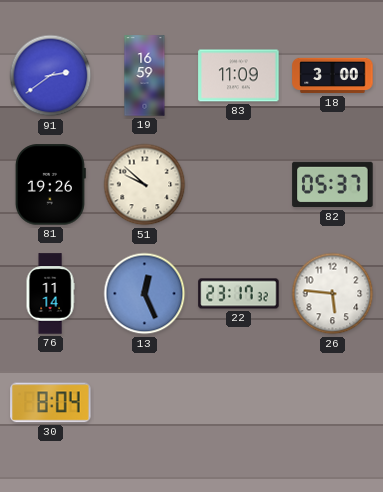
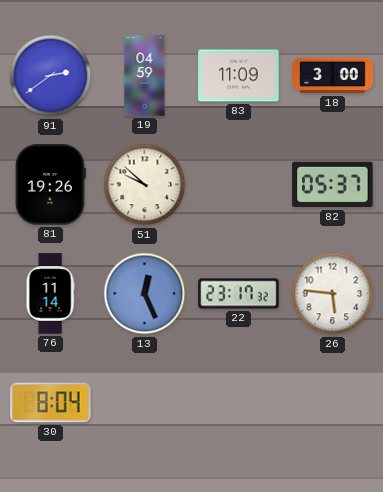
19: 16:59 -> 04:59 (145, 76)
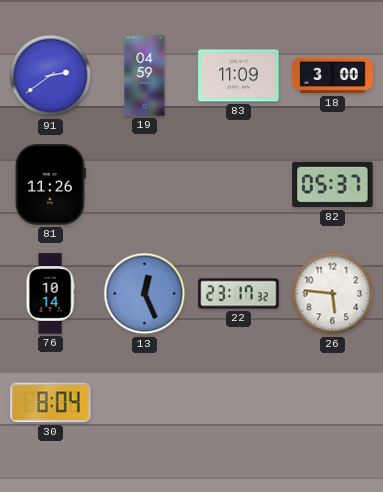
81: 19:26 -> 11:26 (50, 185)
51: 9:52 -> none (145, 185)
76: 11:14 -> 10:14 (50, 294)
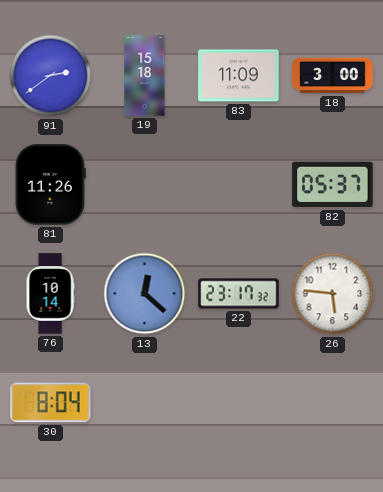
19: 04:59 -> 15:18 (145, 76)
13: 12:26 -> 12:22 (145, 294)
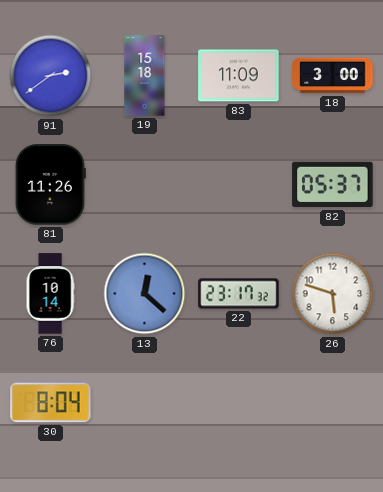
26: 5:46 -> 5:48 (333, 294)
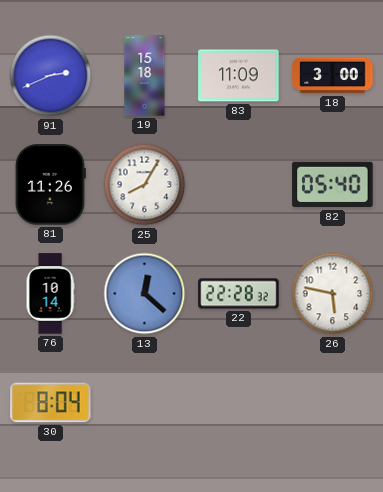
91: 2:39 -> 2:41 (51, 76)
25: none -> 8:05 (145, 185)
82: 05:37 -> 05:40 (333, 185)
22: 23:17 -> 22:28 (239, 294)
26: 5:48 -> 5:47 (333, 294)
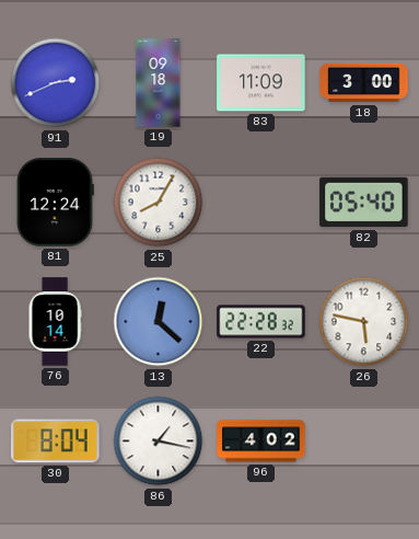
19: 15:18 -> 09:18 (159, 83)
81: 11:26 -> 12:24 (55, 203)
86: none -> 1:17 (159, 441)
96: none -> 4:02 (261, 441)
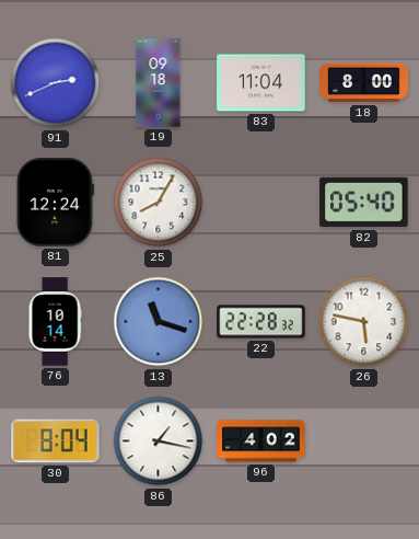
83: 11:09 -> 11:04 (261, 83)
18: 3:00 -> 8:00 (364, 83)
13: 12:22 -> 11:18 (159, 322)
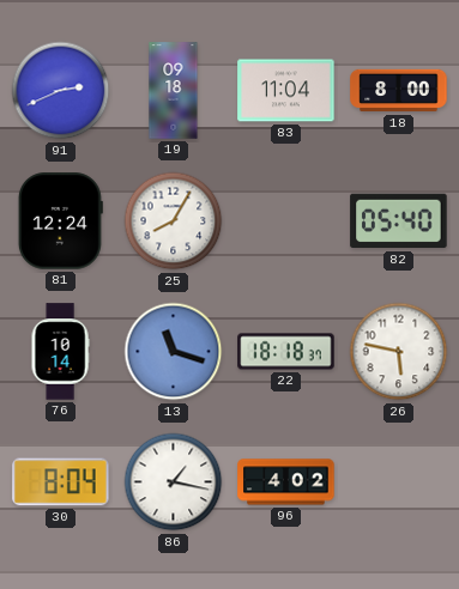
22: 22:28 -> 18:18 (286, 352)
